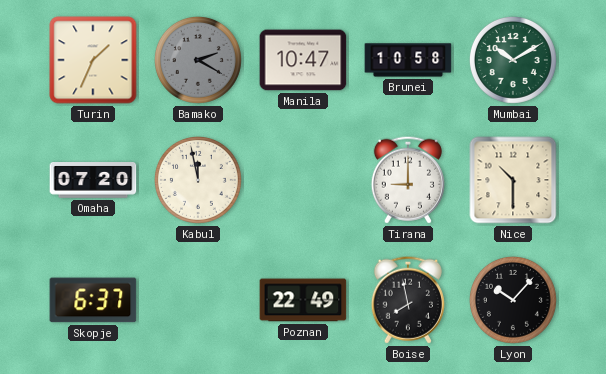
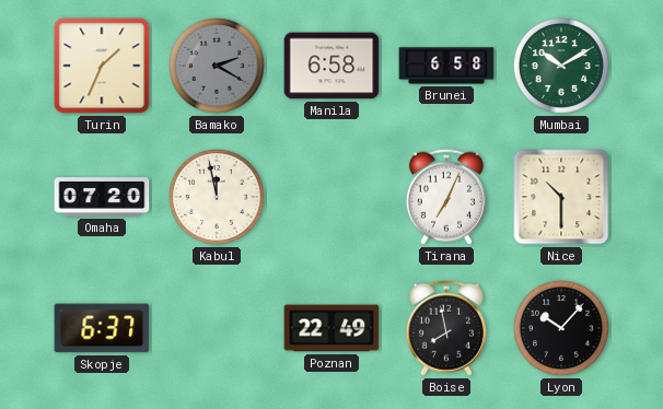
Manila: 10:47 -> 6:58 (331, 66)
Brunei: 10:58 -> 6:58 (446, 66)
Tirana: 9:00 -> 7:04 (446, 197)
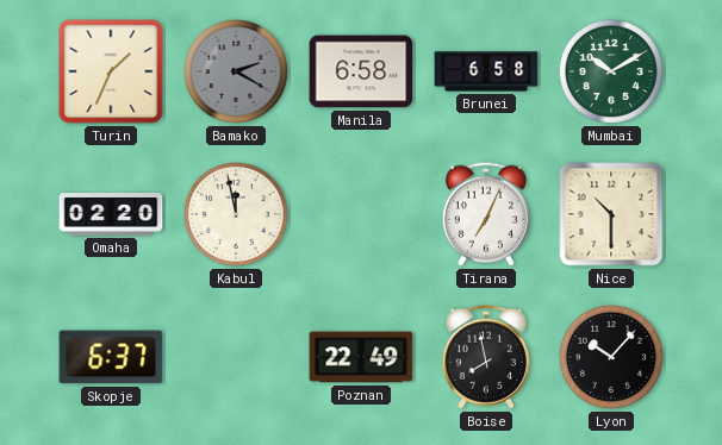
Omaha: 07:20 -> 02:20 (111, 215)
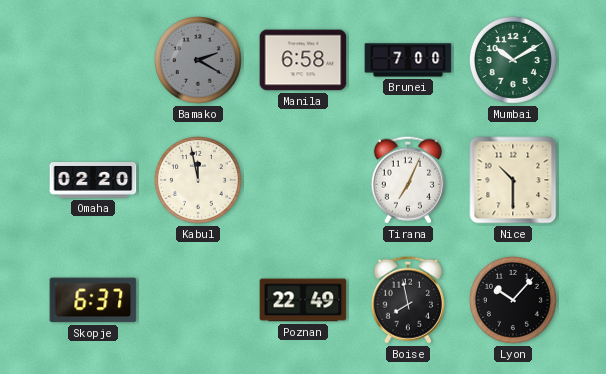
Turin: 1:34 -> none (111, 71)
Brunei: 6:58 -> 7:00 (408, 60)
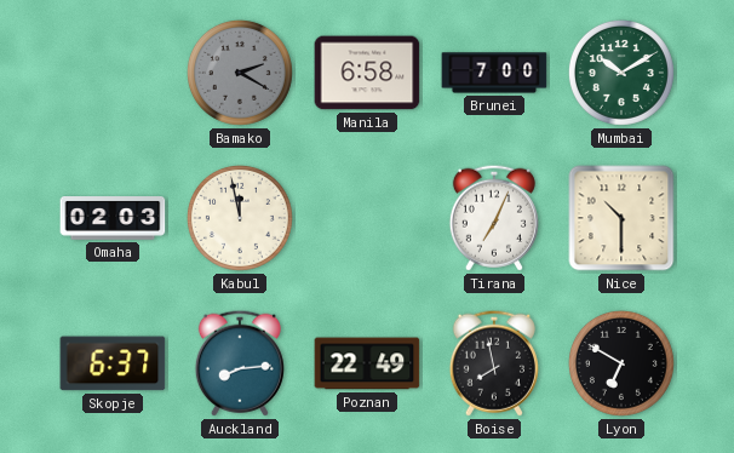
Omaha: 02:20 -> 02:03 (113, 219)
Auckland: none -> 8:14 (240, 363)
Lyon: 10:07 -> 6:50 (621, 363)
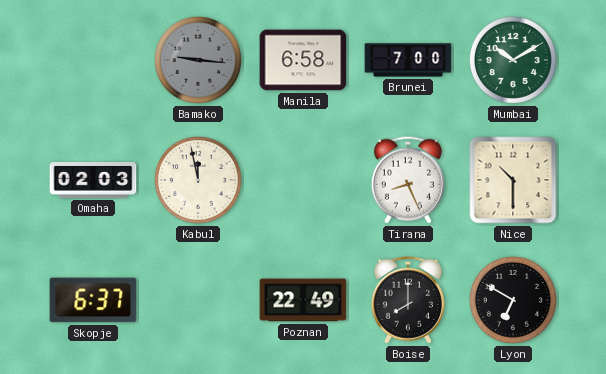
Bamako: 2:20 -> 9:16 (198, 60)
Tirana: 7:04 -> 8:26 (408, 180)
Auckland: 8:14 -> none (240, 363)
Boise: 7:58 -> 8:00 (408, 300)
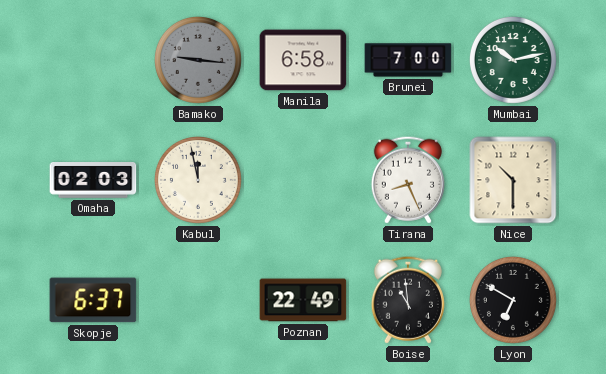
Mumbai: 10:10 -> 10:13 (513, 60)
Boise: 8:00 -> 10:59 (408, 300)
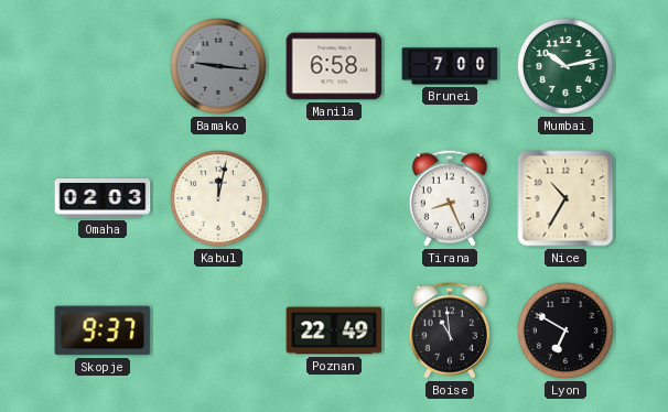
Kabul: 11:58 -> 12:02 (218, 198)
Nice: 10:30 -> 10:35 (565, 198)
Skopje: 6:37 -> 9:37 (103, 330)
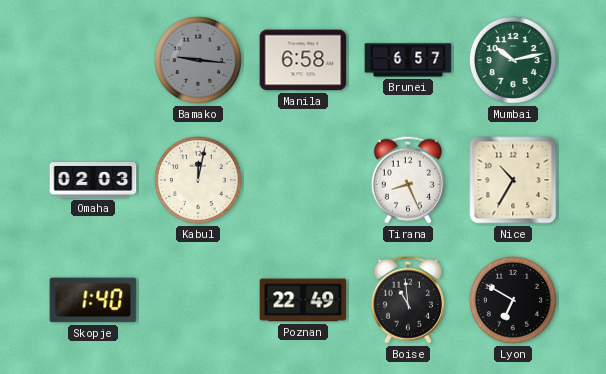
Brunei: 7:00 -> 6:57 (408, 60)
Skopje: 9:37 -> 1:40 (93, 300)
